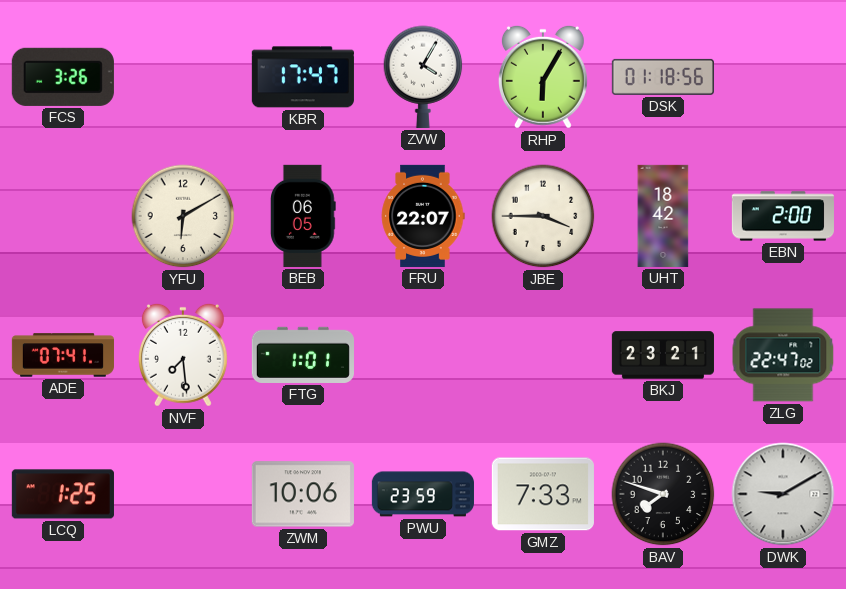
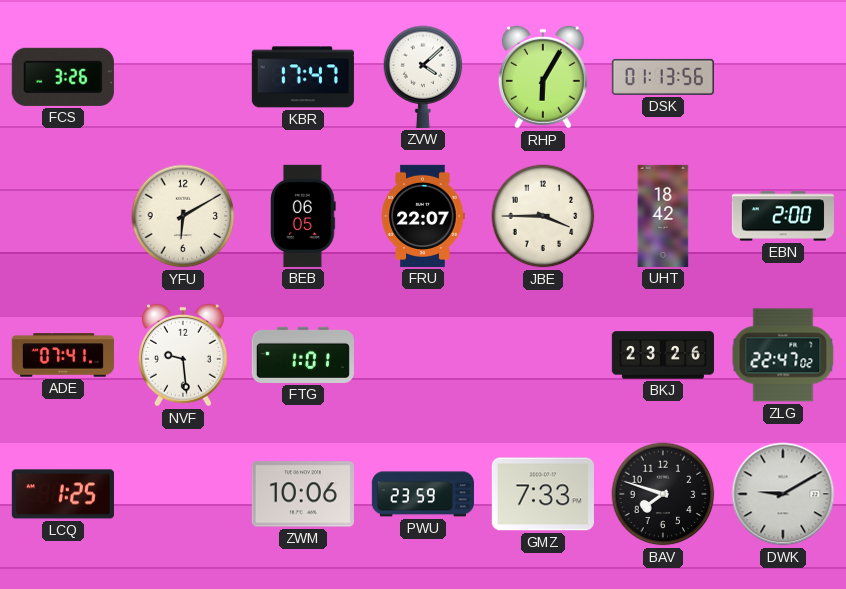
ZVW: 4:05 -> 4:08 (423, 77)
DSK: 01:18 -> 01:13 (663, 77)
NVF: 7:29 -> 9:29 (183, 355)
BKJ: 23:21 -> 23:26 (663, 355)
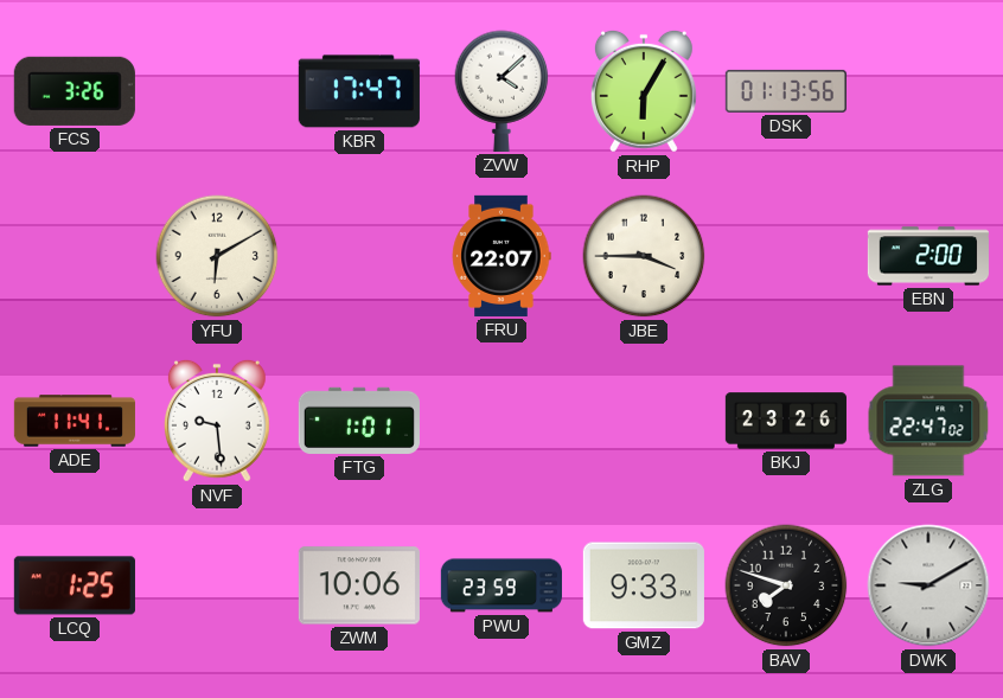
BEB: 06:05 -> none (304, 216)
UHT: 18:42 -> none (663, 216)
ADE: 07:41 -> 11:41 (75, 421)
GMZ: 7:33 -> 9:33 (644, 585)
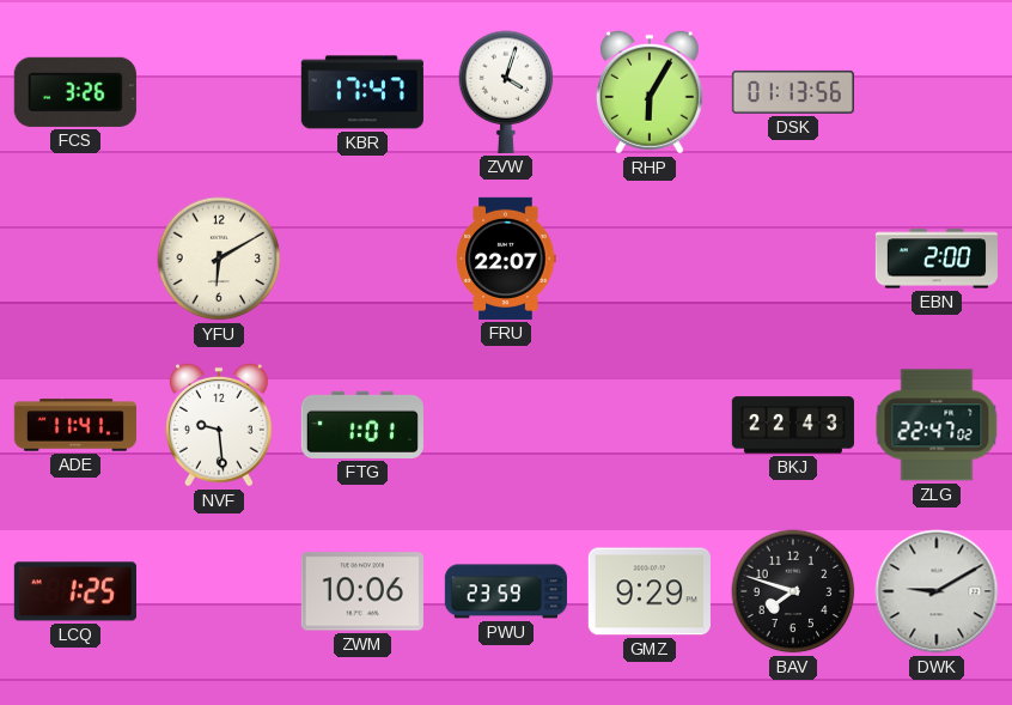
ZVW: 4:08 -> 4:03 (506, 92)
JBE: 3:45 -> none (644, 256)
BKJ: 23:26 -> 22:43 (793, 425)
GMZ: 9:33 -> 9:29 (650, 591)
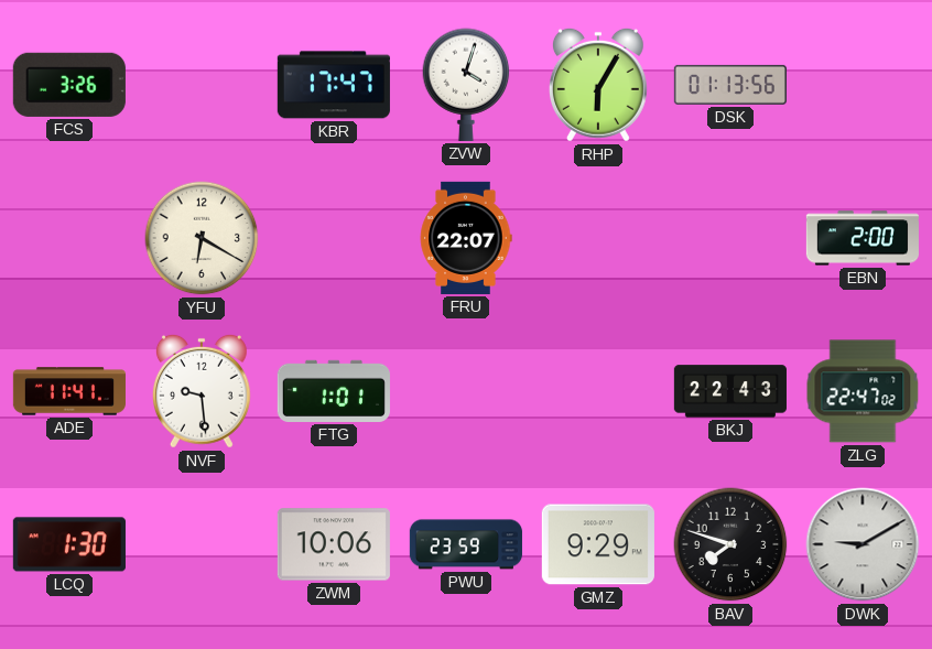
YFU: 6:10 -> 6:20 (202, 238)
LCQ: 1:25 -> 1:30 (69, 544)
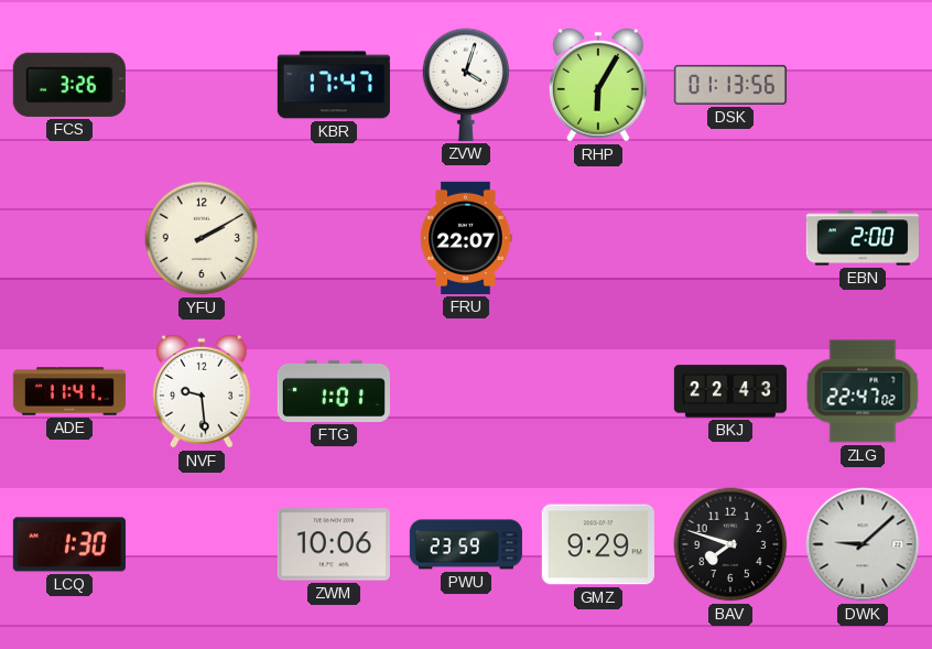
YFU: 6:20 -> 2:10 (202, 238)
DWK: 9:10 -> 9:08 (863, 544)
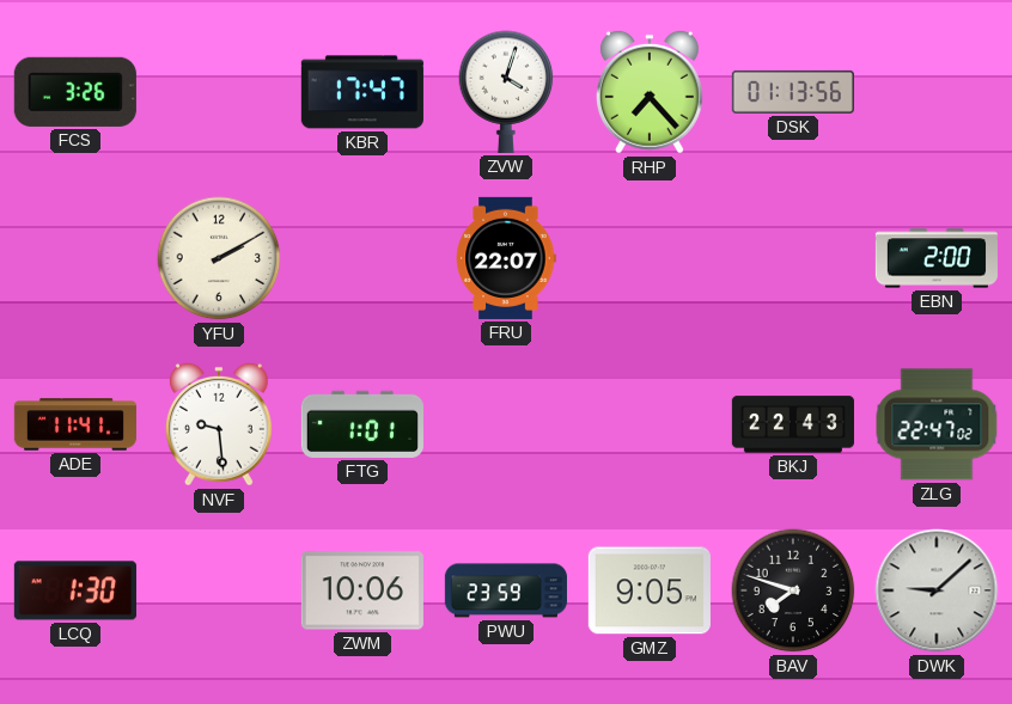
RHP: 6:05 -> 7:23 (650, 92)
GMZ: 9:29 -> 9:05 (650, 590)
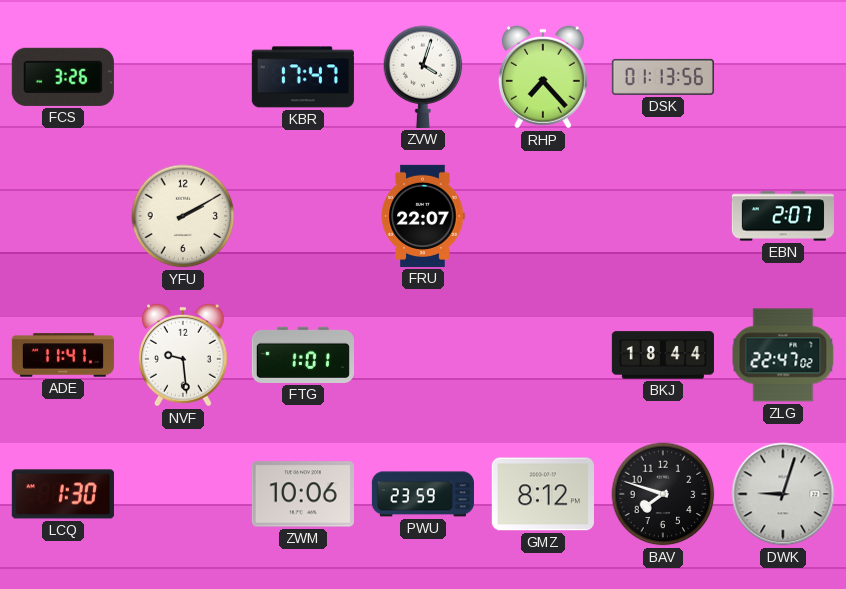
EBN: 2:00 -> 2:07 (783, 216)
BKJ: 22:43 -> 18:44 (663, 355)
GMZ: 9:05 -> 8:12 (543, 494)
DWK: 9:08 -> 9:03 (783, 494)
